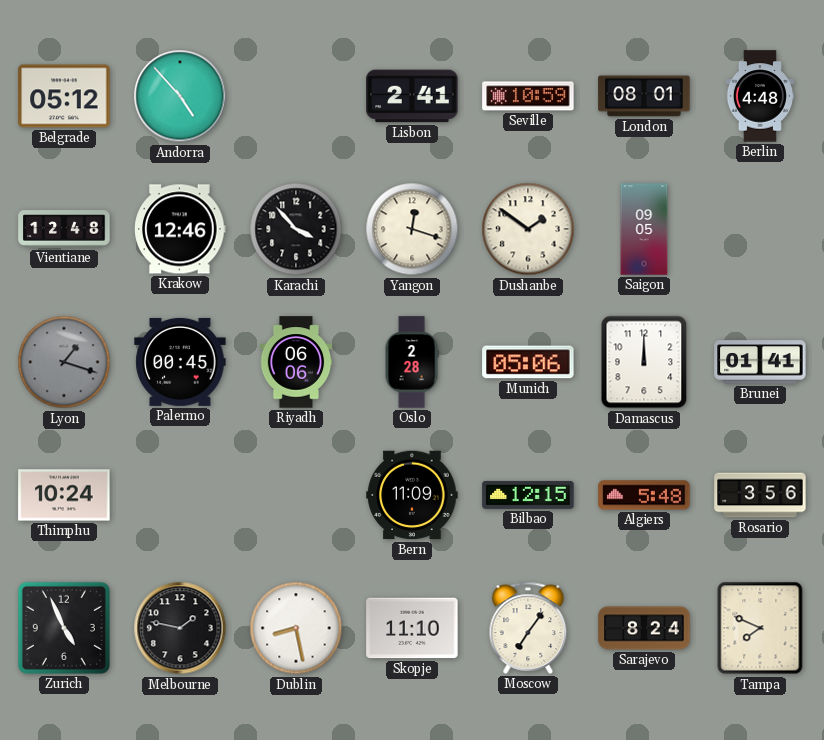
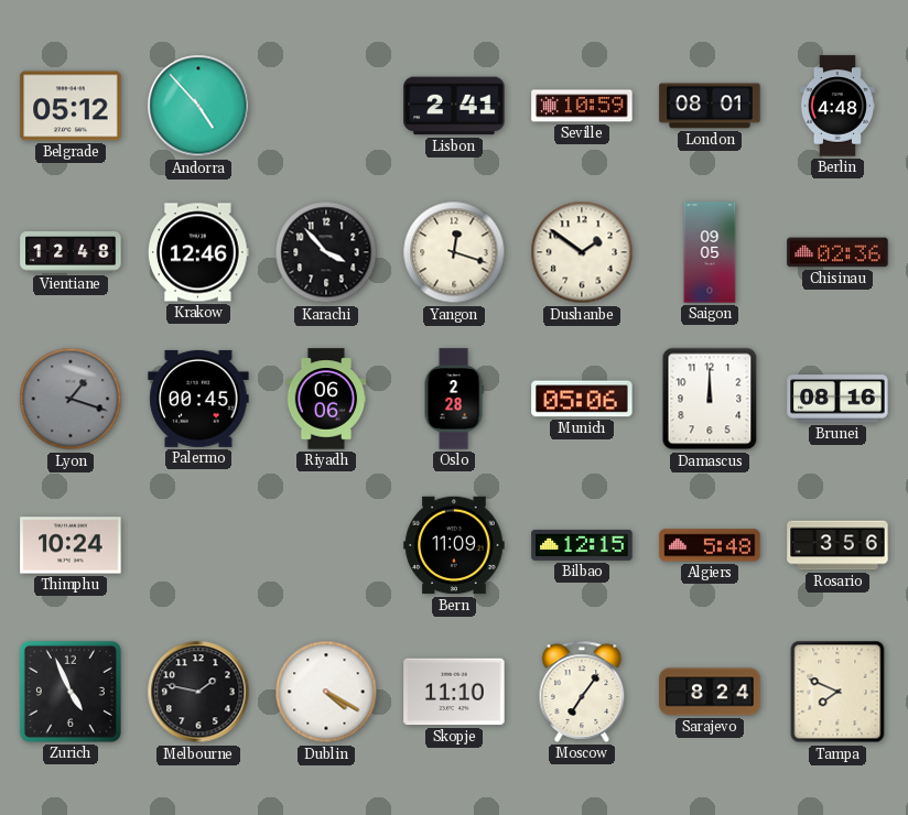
Chisinau: none -> 02:36 (837, 252)
Brunei: 01:41 -> 08:16 (837, 399)
Dublin: 8:28 -> 4:20 (326, 692)
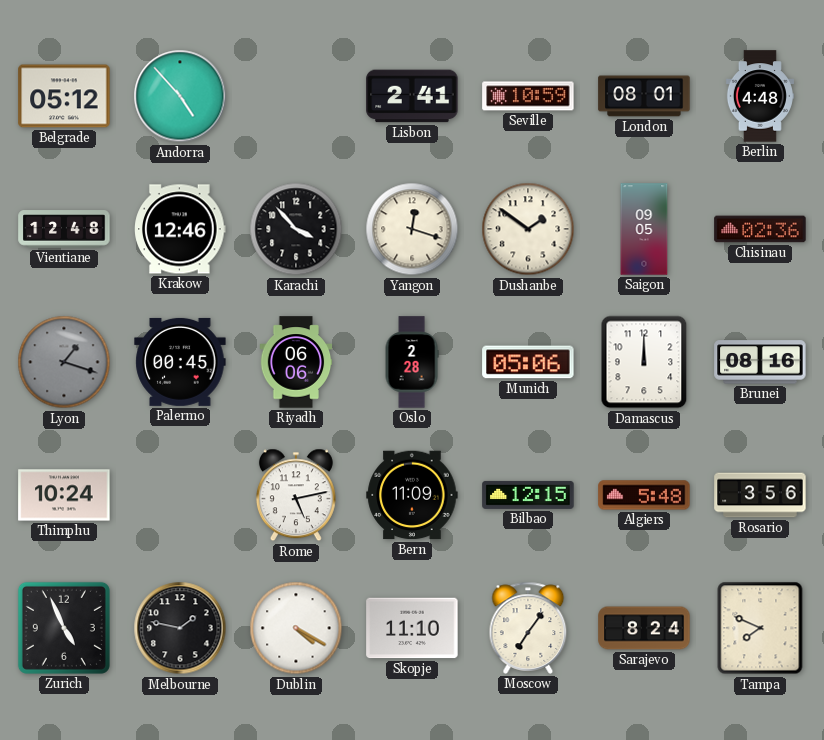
Rome: none -> 5:13 (296, 495)
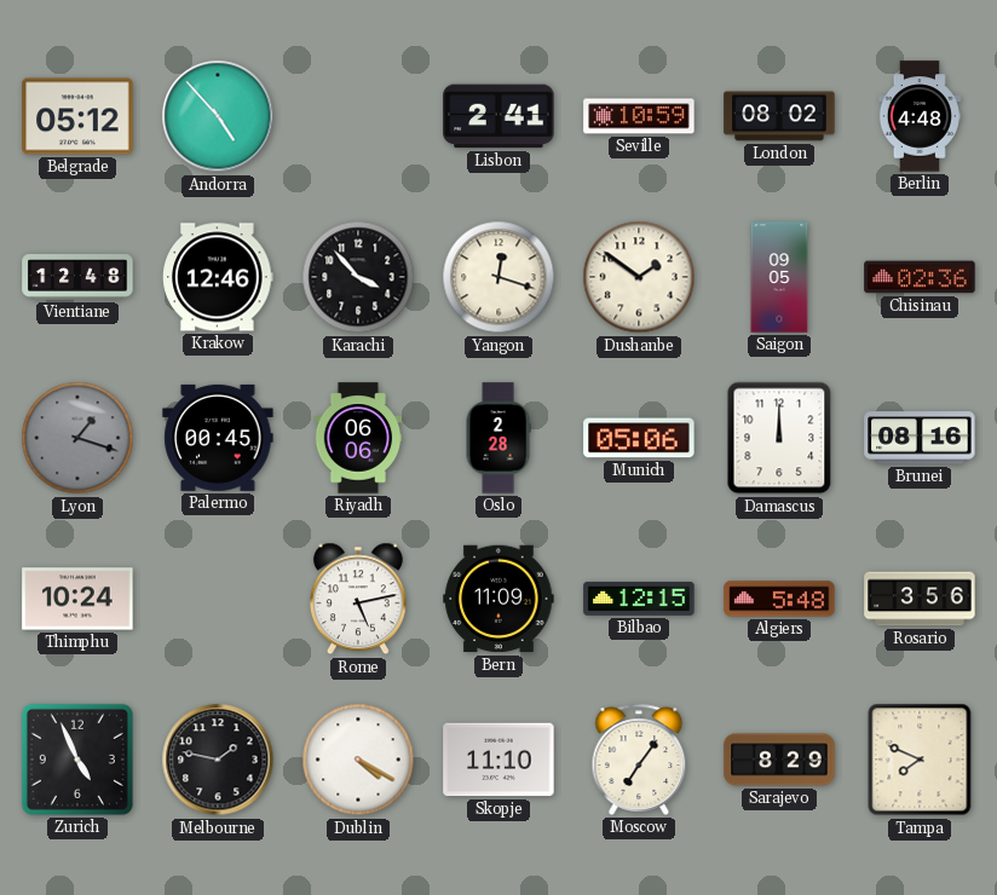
London: 08:01 -> 08:02 (779, 116)
Sarajevo: 8:24 -> 8:29 (779, 760)
